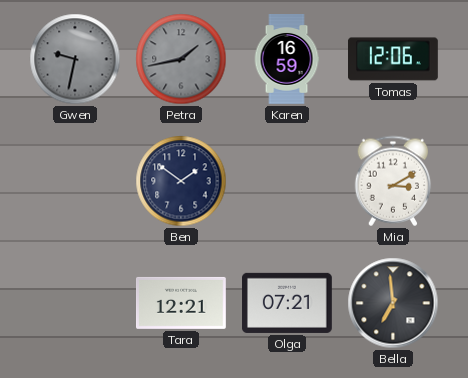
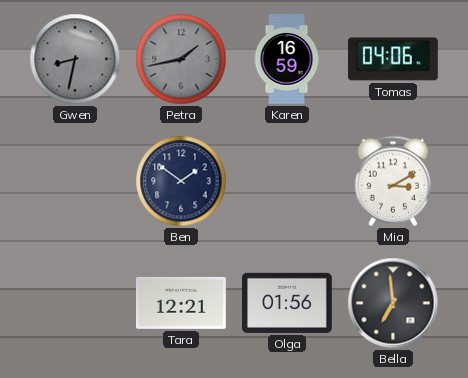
Gwen: 9:32 -> 8:32 (75, 59)
Tomas: 12:06 -> 04:06 (394, 59)
Olga: 07:21 -> 01:56 (288, 303)
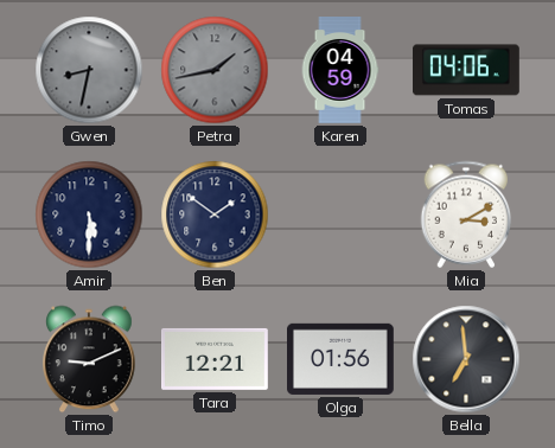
Karen: 16:59 -> 04:59 (340, 71)
Amir: none -> 5:30 (89, 215)
Timo: none -> 9:11 (90, 359)
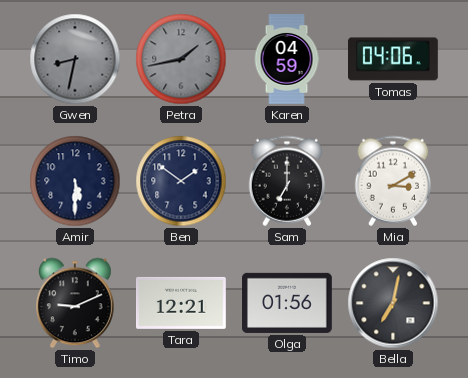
Sam: none -> 7:00 (287, 181)
Bella: 6:59 -> 7:02 (393, 303)
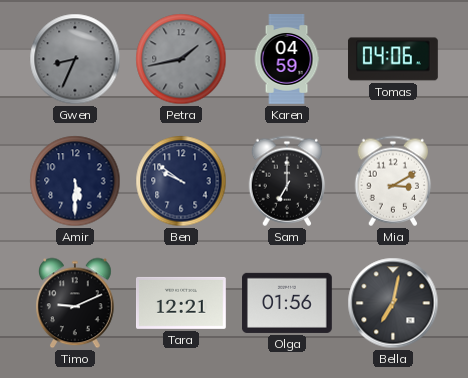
Gwen: 8:32 -> 8:34 (75, 59)
Ben: 1:51 -> 9:51 (181, 181)
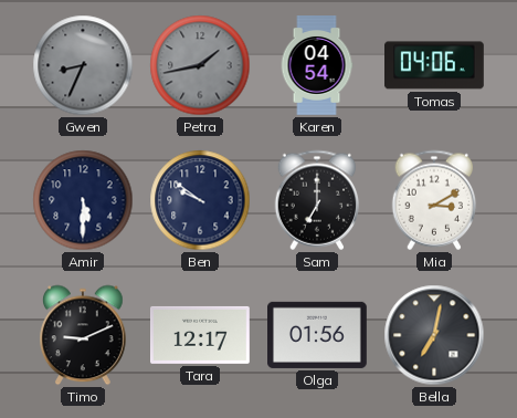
Karen: 04:59 -> 04:54 (317, 66)
Tara: 12:21 -> 12:17 (201, 335)
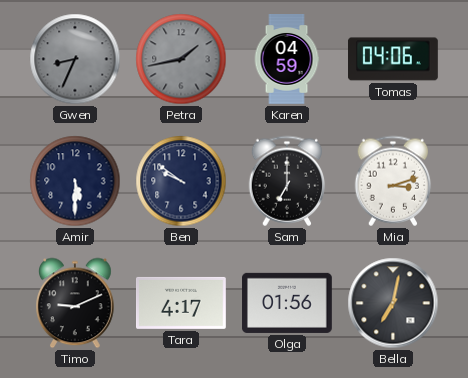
Karen: 04:54 -> 04:59 (287, 60)
Mia: 3:10 -> 3:12 (393, 181)
Tara: 12:17 -> 4:17 (182, 303)
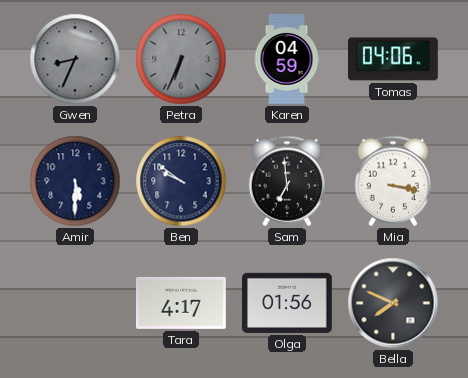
Petra: 1:43 -> 6:34 (181, 59)
Sam: 7:00 -> 6:59 (287, 181)
Mia: 3:12 -> 3:17 (393, 181)
Timo: 9:11 -> none (76, 303)
Bella: 7:02 -> 7:49 (393, 303)
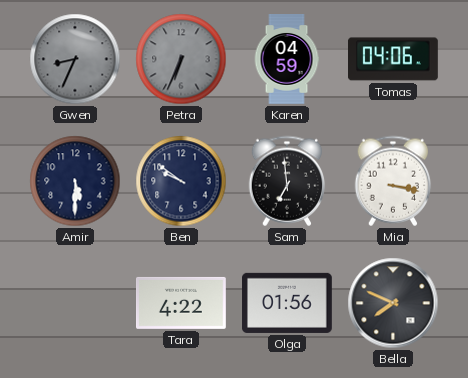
Tara: 4:17 -> 4:22 (182, 303)
